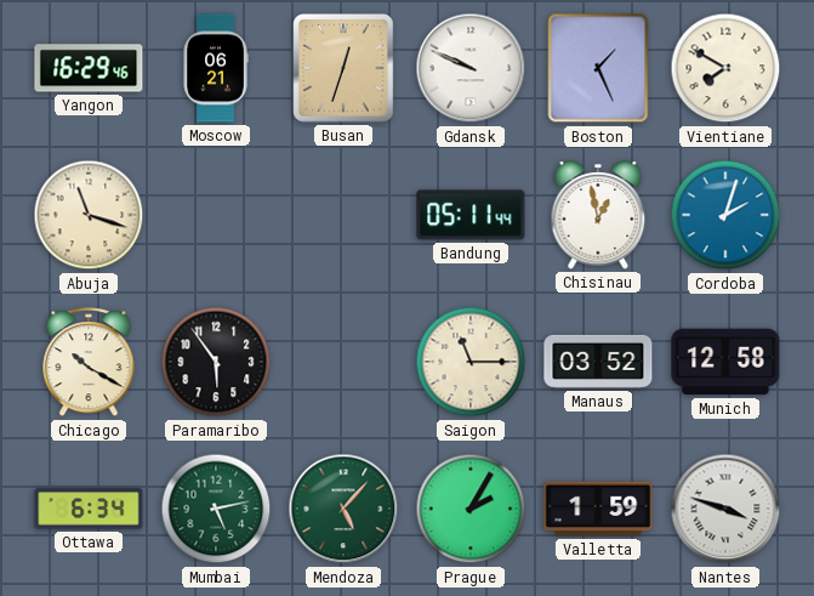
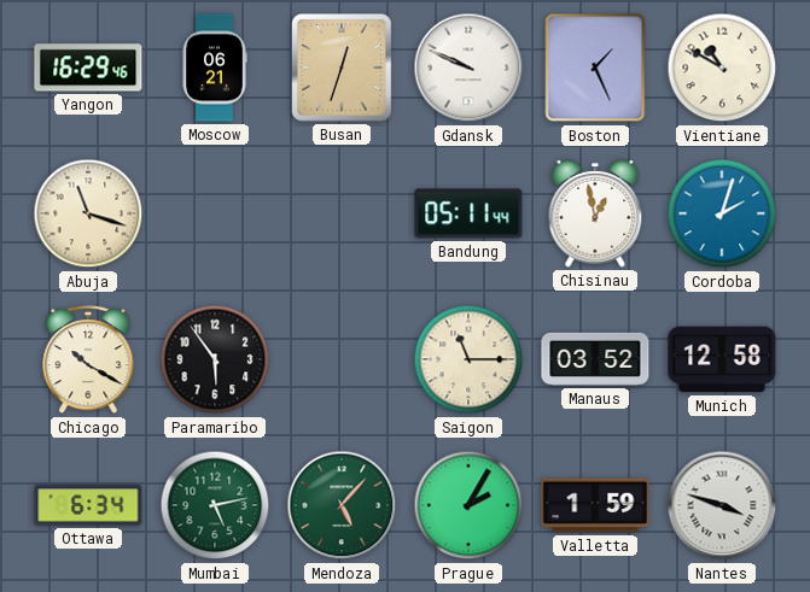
Vientiane: 7:50 -> 10:50 (722, 68)
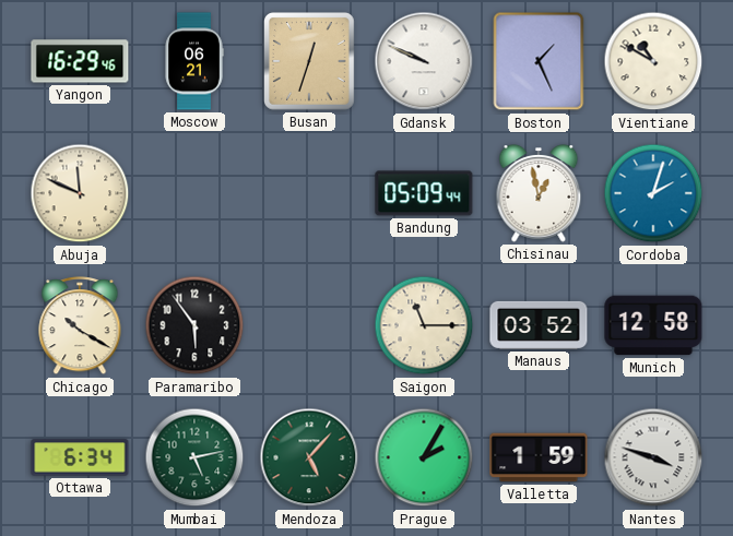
Abuja: 11:18 -> 11:49 (80, 193)
Bandung: 05:11 -> 05:09 (424, 193)
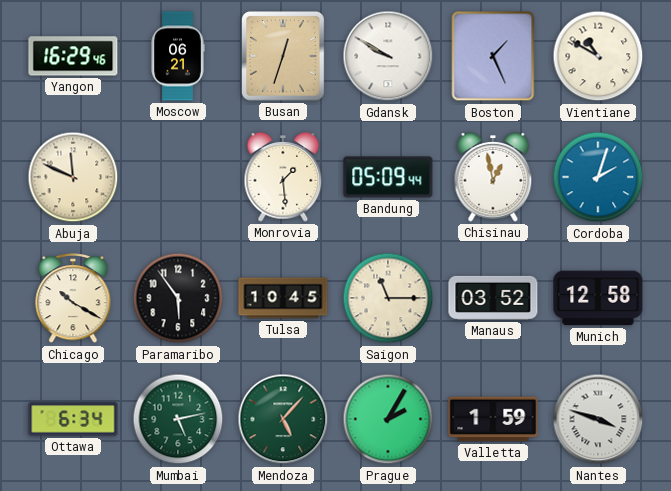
Gdansk: 9:49 -> 9:50 (388, 56)
Monrovia: none -> 1:29 (283, 178)
Tulsa: none -> 10:45 (283, 298)
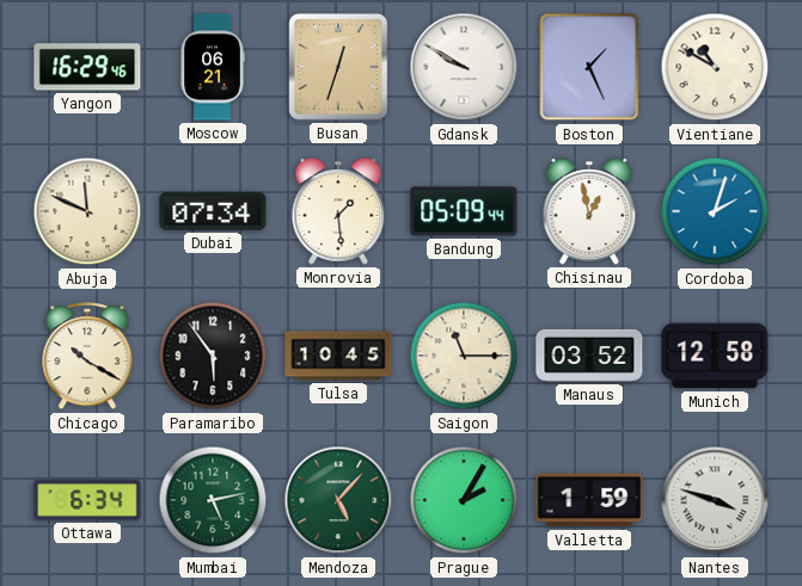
Dubai: none -> 07:34 (213, 211)
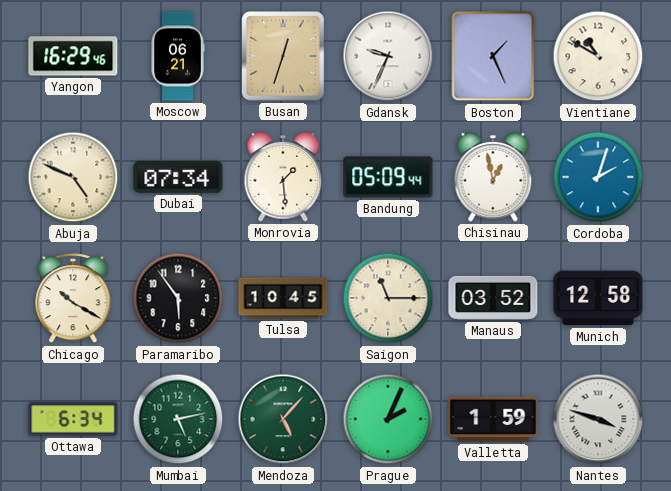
Gdansk: 9:50 -> 9:34 (388, 56)
Abuja: 11:49 -> 4:49 (73, 177)
Prague: 2:05 -> 2:04 (388, 419)
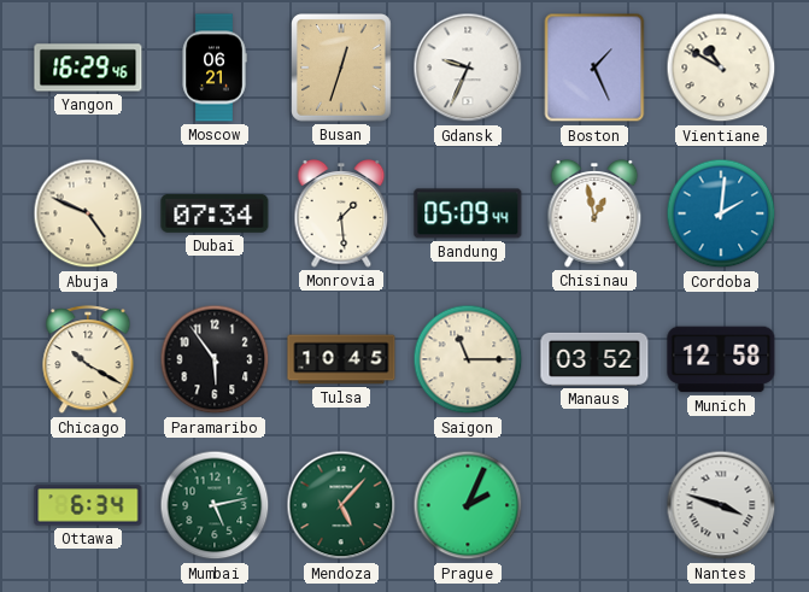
Cordoba: 2:03 -> 2:01 (721, 213)
Valletta: 1:59 -> none (493, 419)
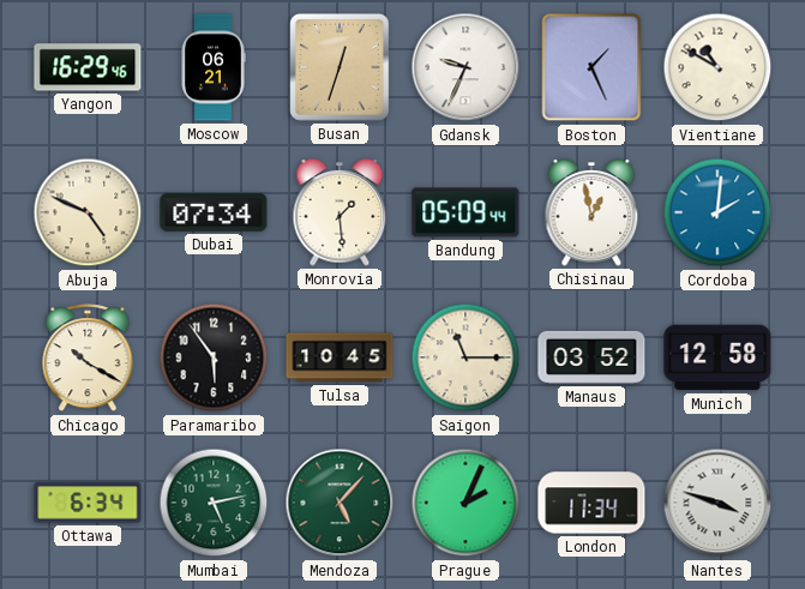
London: none -> 11:34 (591, 503)
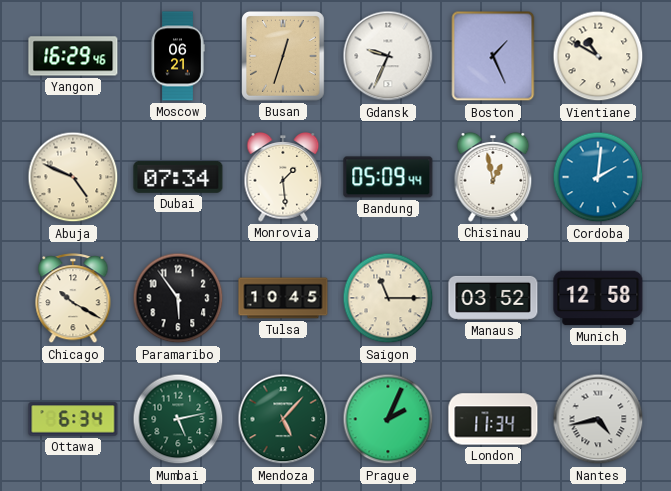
Nantes: 3:48 -> 4:43 (598, 419)
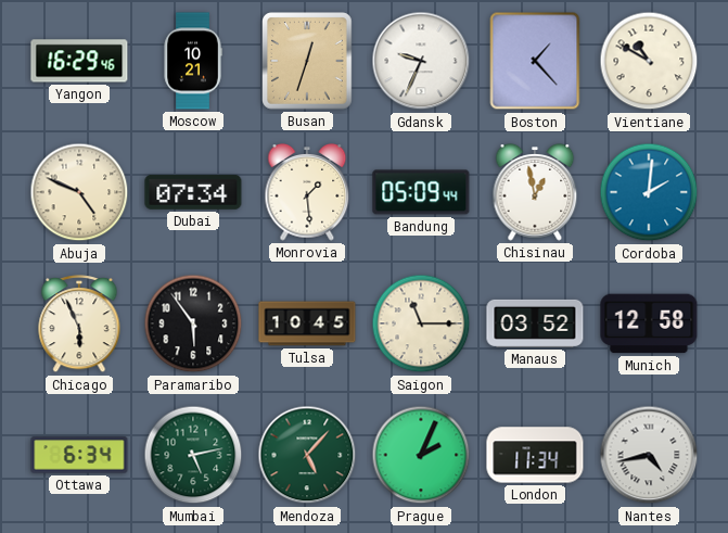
Moscow: 06:21 -> 10:21 (193, 61)
Boston: 1:26 -> 1:23 (535, 61)
Chicago: 10:20 -> 5:56 (79, 325)
